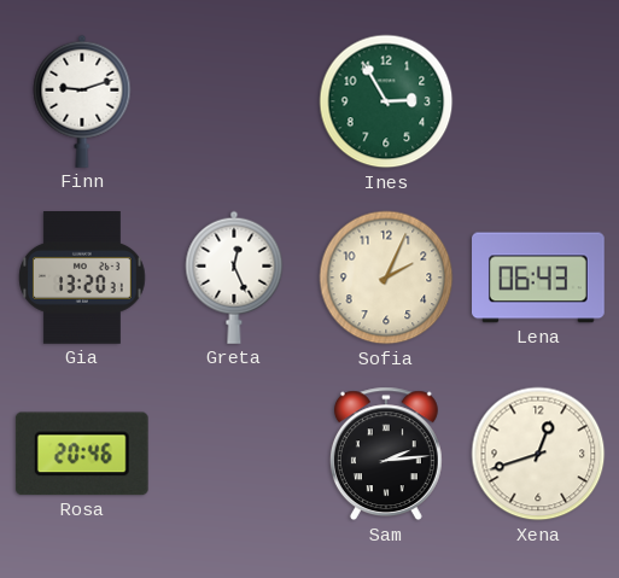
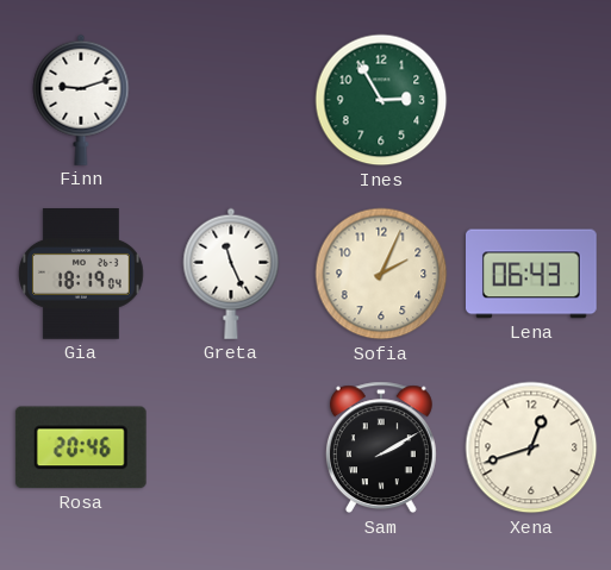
Gia: 13:20 -> 18:19 (82, 275)
Greta: 12:26 -> 11:26 (231, 274)
Sam: 2:14 -> 2:10 (381, 447)
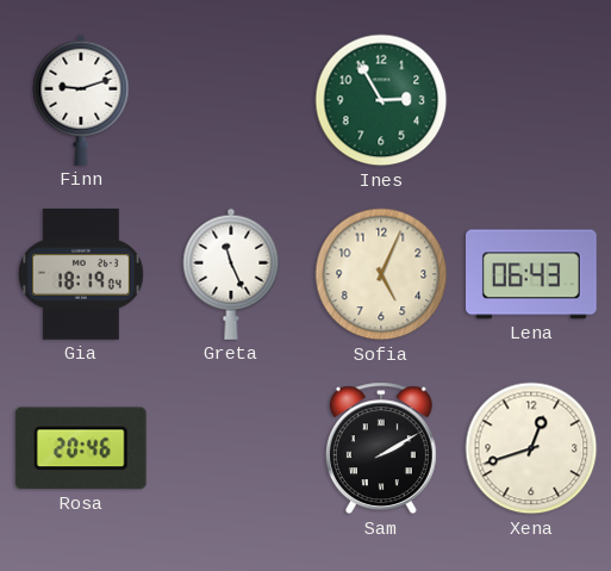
Sofia: 2:04 -> 5:04 (381, 274)
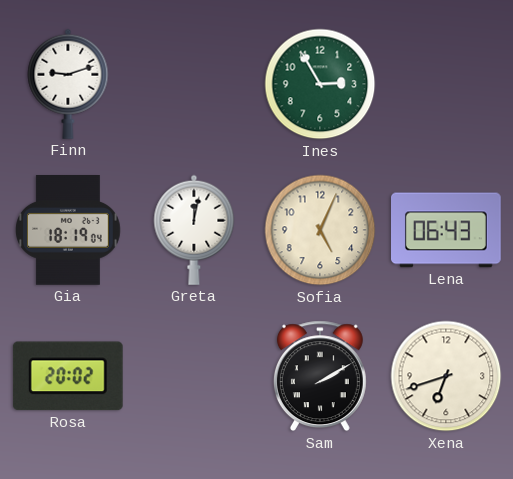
Greta: 11:26 -> 12:02 (194, 230)
Rosa: 20:46 -> 20:02 (68, 376)
Xena: 12:42 -> 6:42 (446, 376)
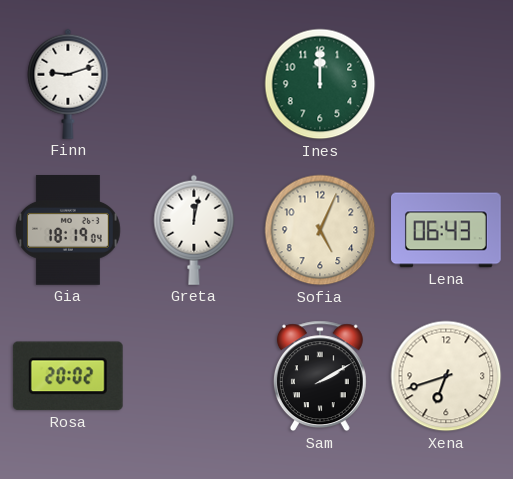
Ines: 2:55 -> 12:00 (320, 84)
